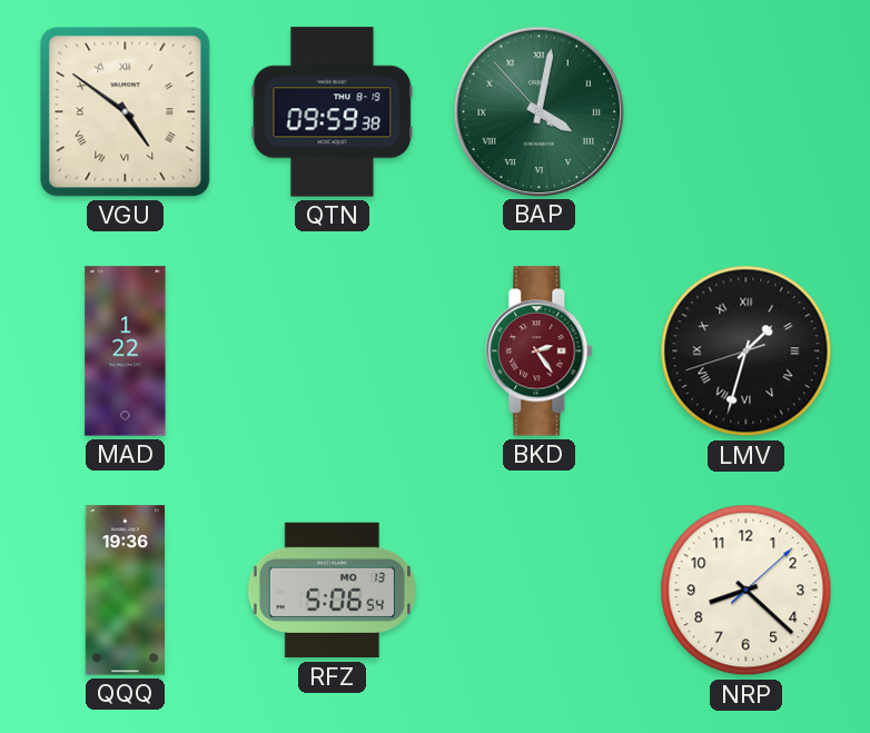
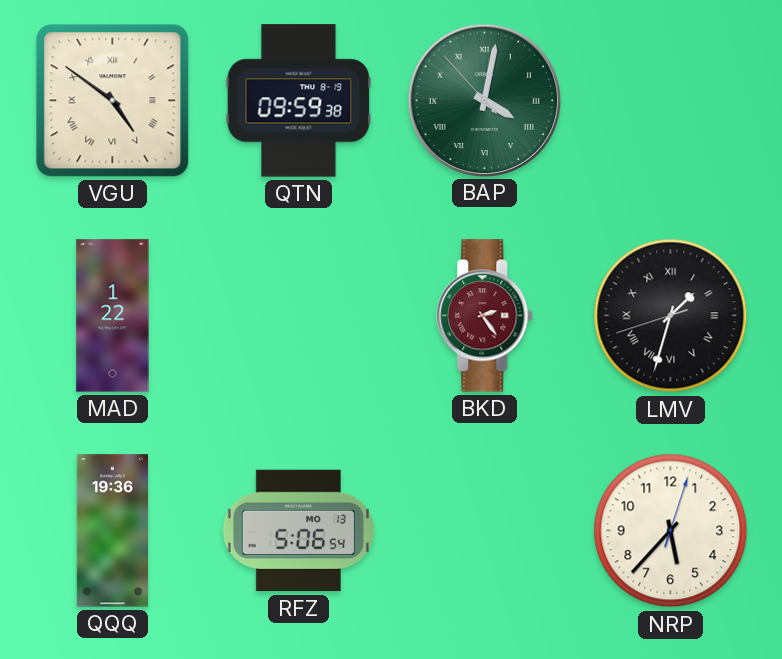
NRP: 8:22 -> 5:37 (671, 531)
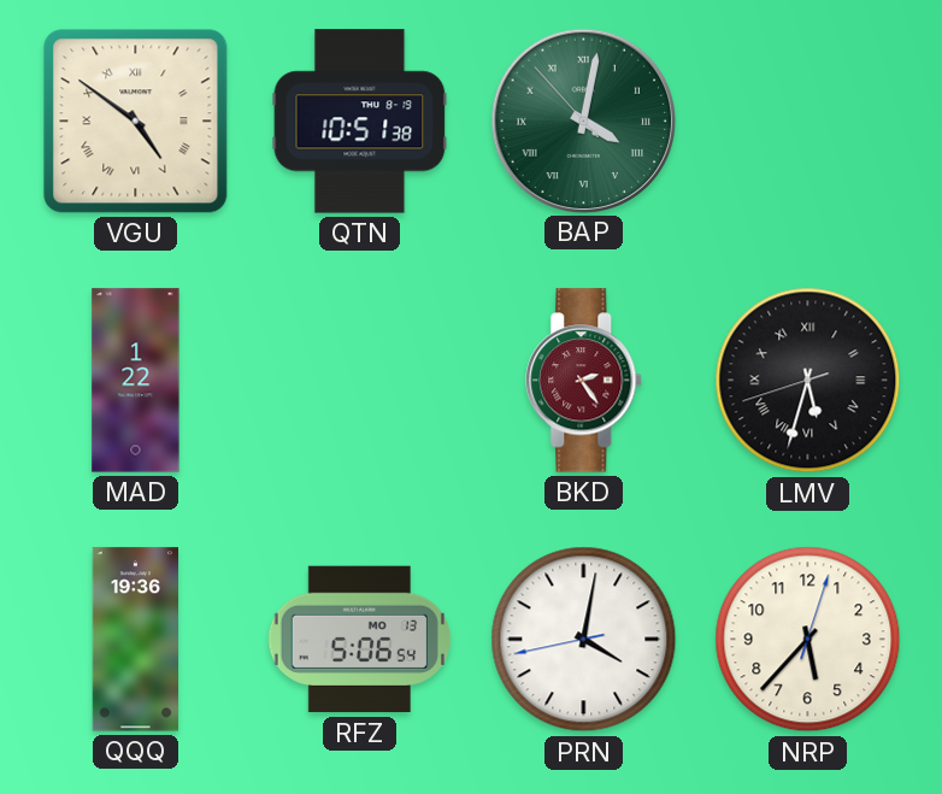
QTN: 09:59 -> 10:51 (360, 122)
LMV: 1:32 -> 5:32 (808, 381)
PRN: none -> 4:01 (584, 640)
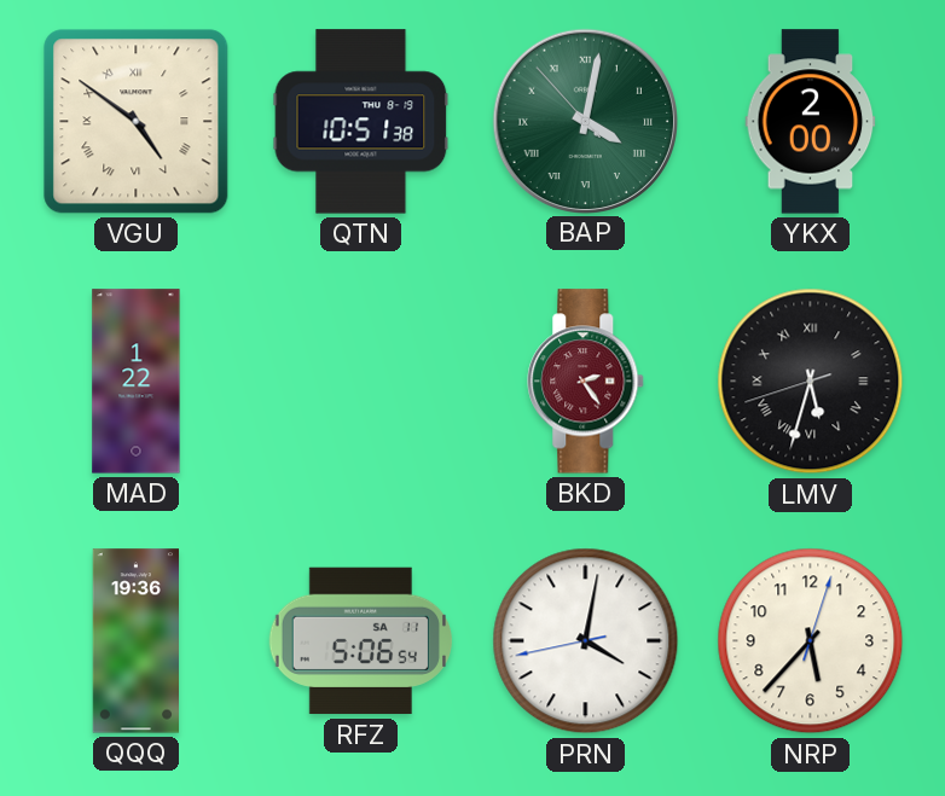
YKX: none -> 2:00 (811, 122)
RFZ date: MO 13 -> SA 11 (360, 641)
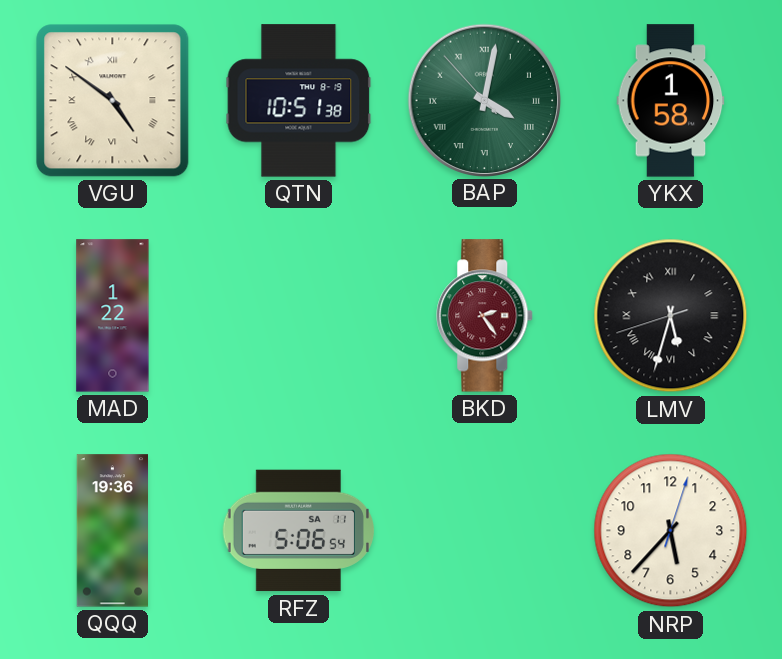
YKX: 2:00 -> 1:58 (671, 101)
PRN: 4:01 -> none (586, 641)
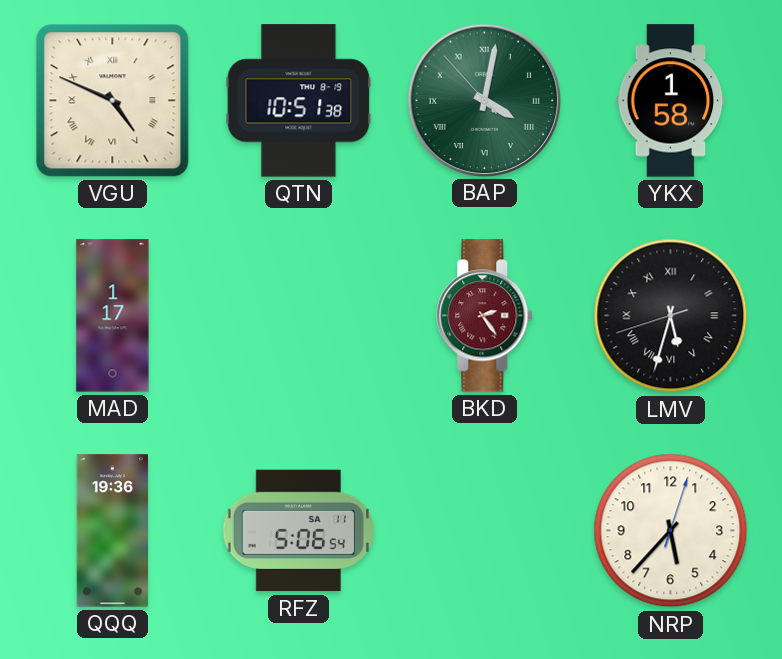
VGU: 4:51 -> 4:49 (113, 101)
MAD: 1:22 -> 1:17 (113, 316)
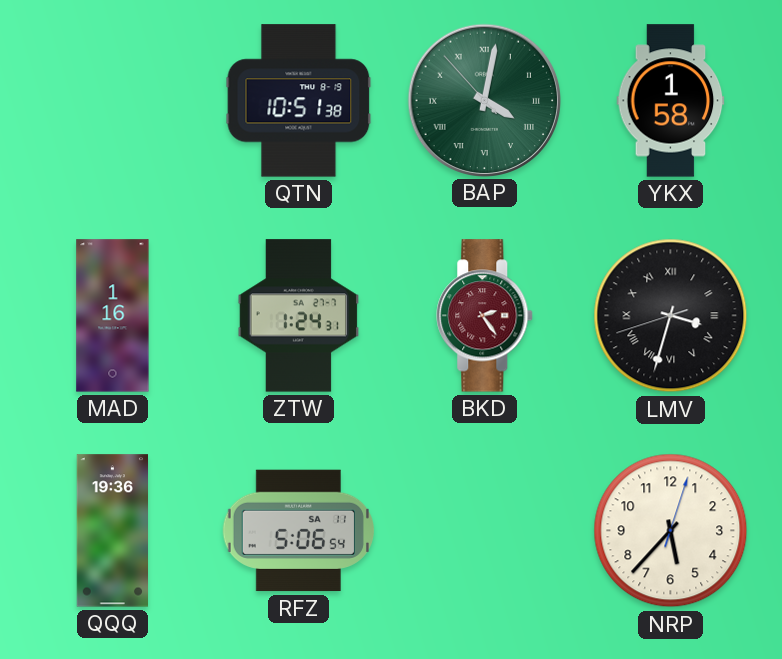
VGU: 4:49 -> none (113, 101)
MAD: 1:17 -> 1:16 (113, 316)
ZTW: none -> 1:24 (299, 316)
LMV: 5:32 -> 3:32 (671, 316)
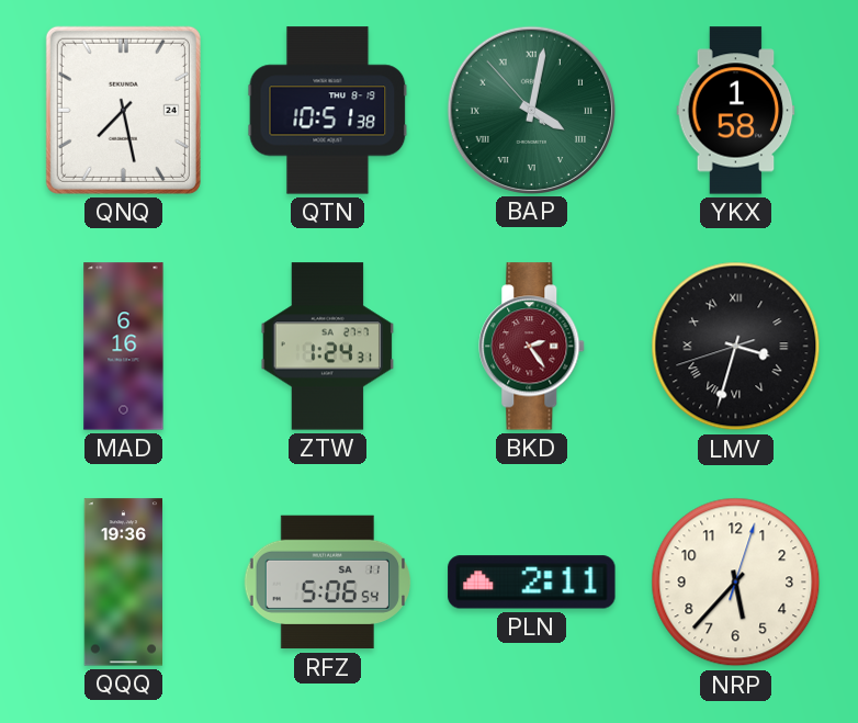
QNQ: none -> 7:28 (123, 110)
MAD: 1:16 -> 6:16 (124, 347)
PLN: none -> 2:11 (532, 583)
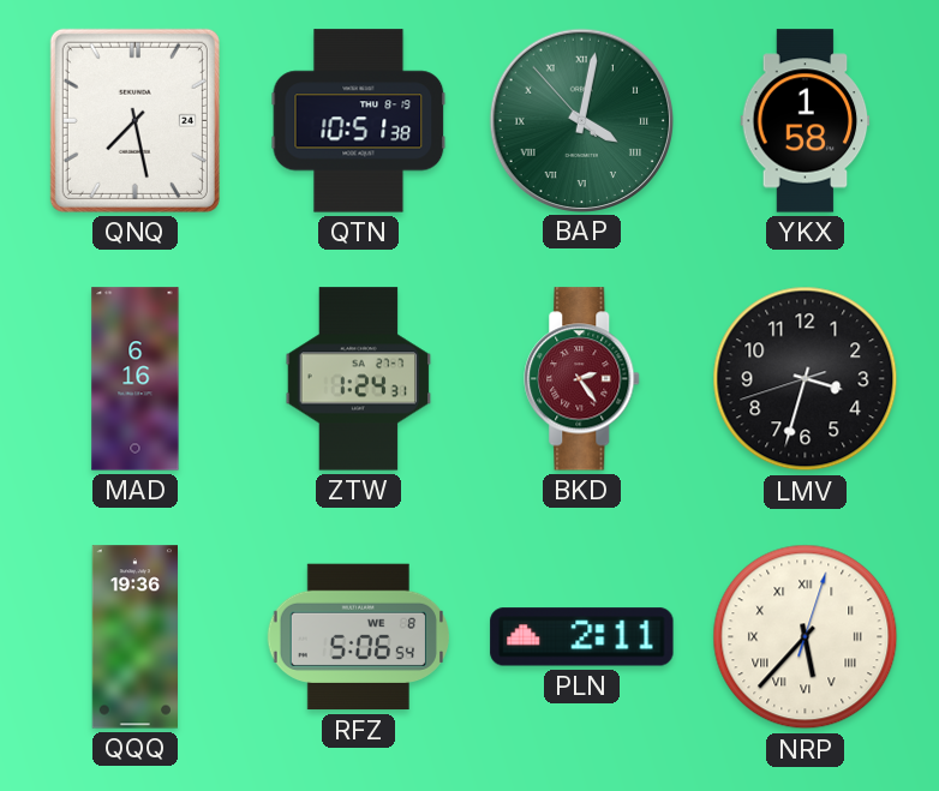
LMV numerals: Roman -> Arabic (806, 379)
RFZ date: SA 11 -> WE 8 (358, 637)
NRP numerals: Arabic -> Roman (806, 637)
